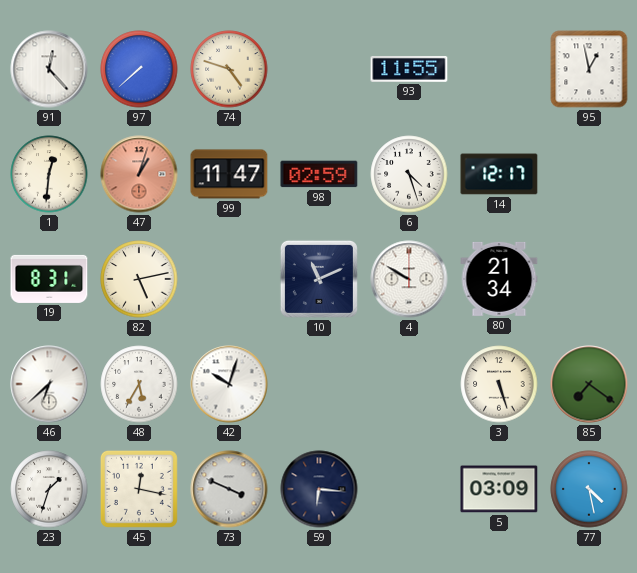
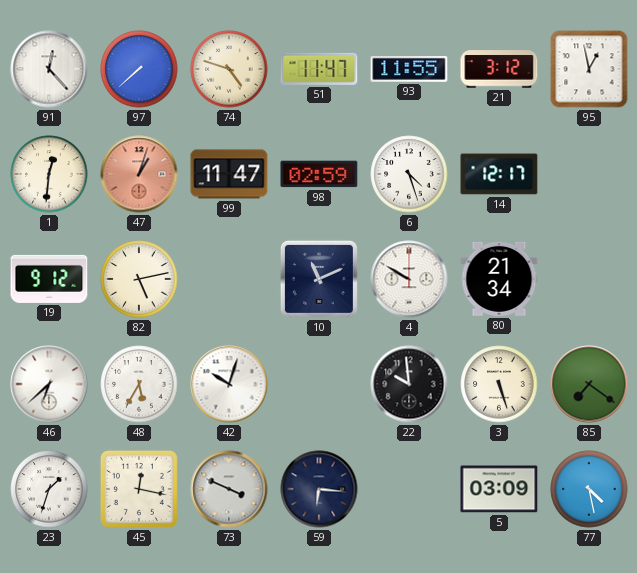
51: none -> 11:47 (319, 69)
21: none -> 3:12 (499, 69)
19: 8:31 -> 9:12 (49, 279)
22: none -> 9:59 (409, 384)
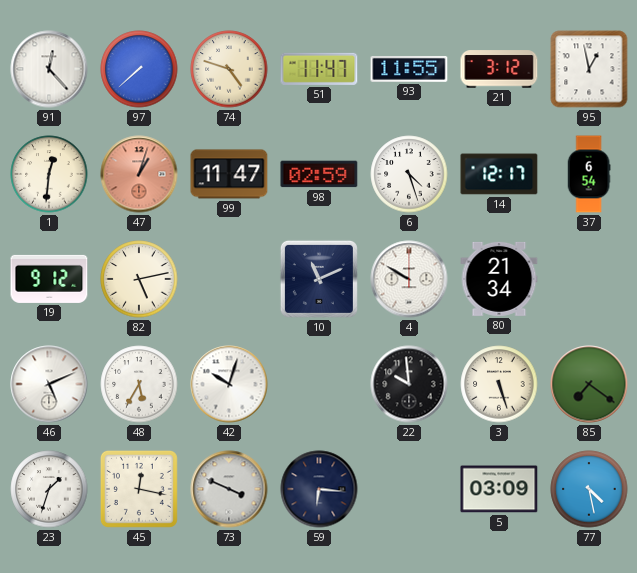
37: none -> 6:54 (589, 174)
46: 6:38 -> 5:11 (49, 384)
